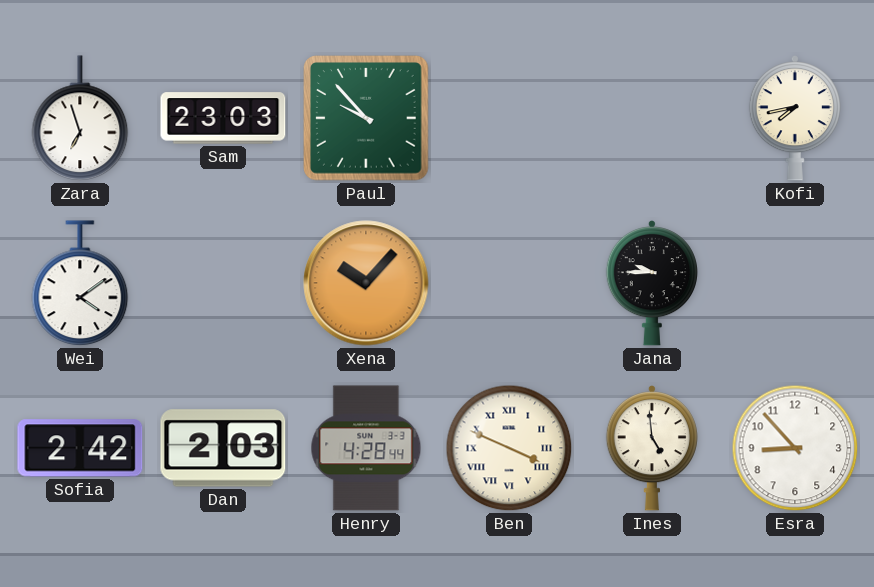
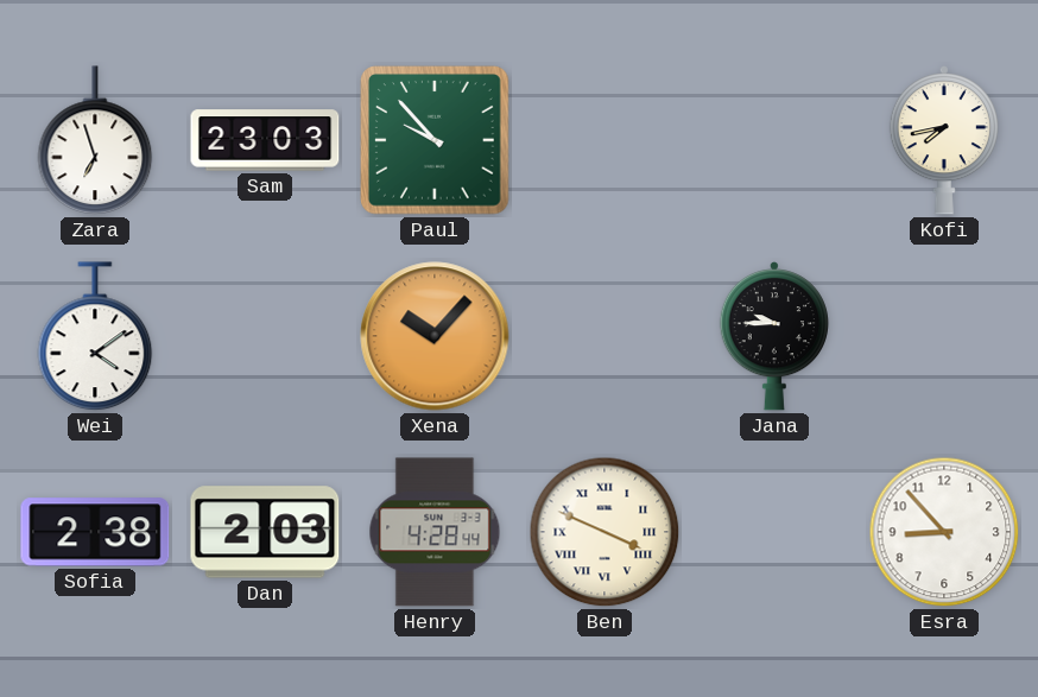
Sofia: 2:42 -> 2:38 (95, 532)
Ines: 4:59 -> none (652, 449)
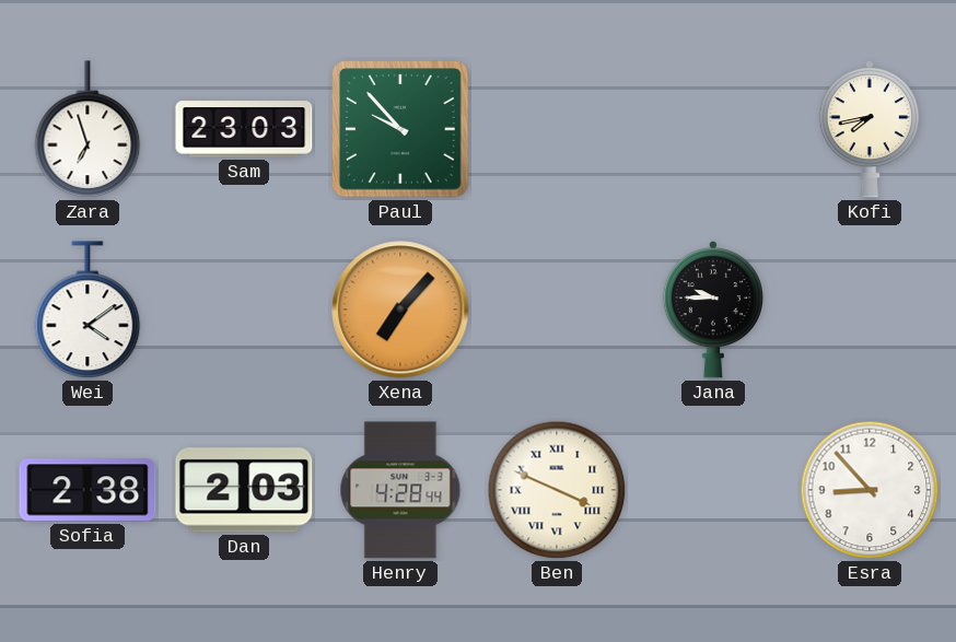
Xena: 10:07 -> 7:07 (400, 310)
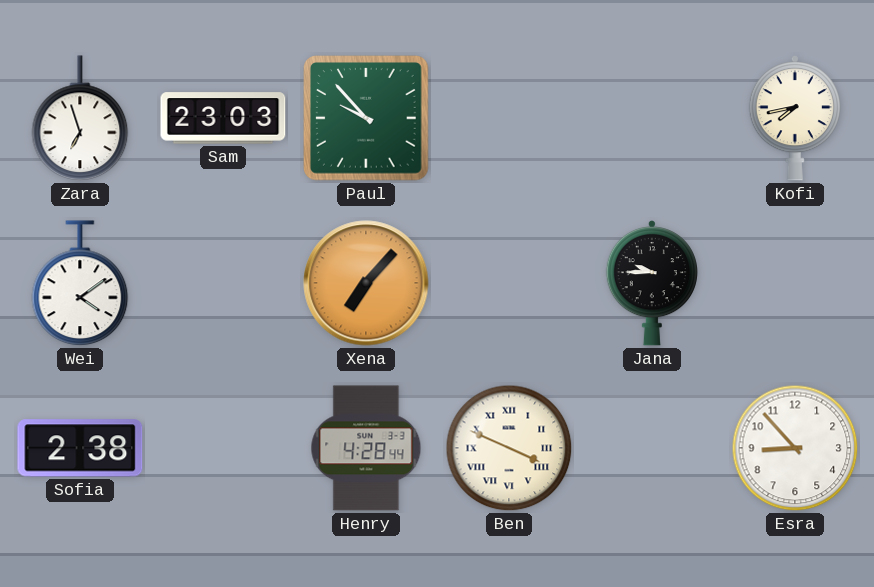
Dan: 2:03 -> none (244, 490)
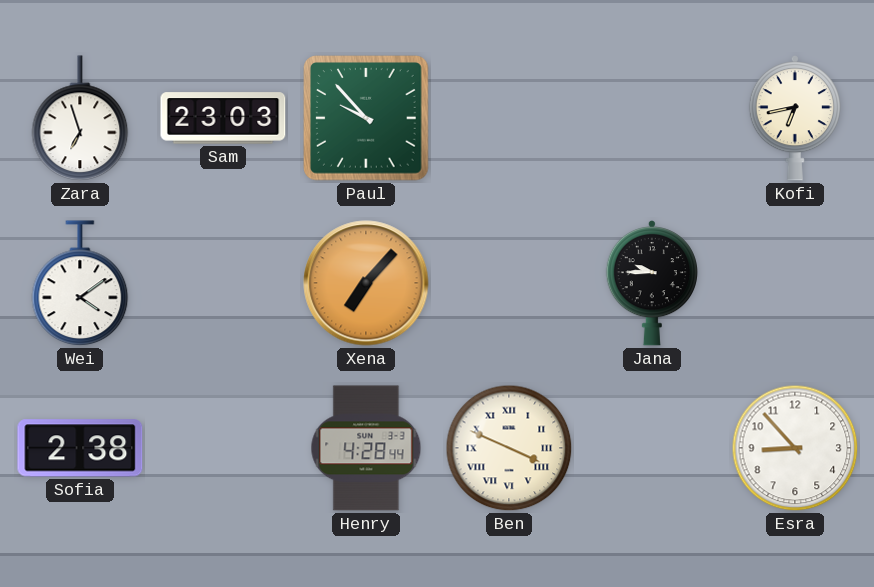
Kofi: 7:43 -> 6:43 (795, 119)
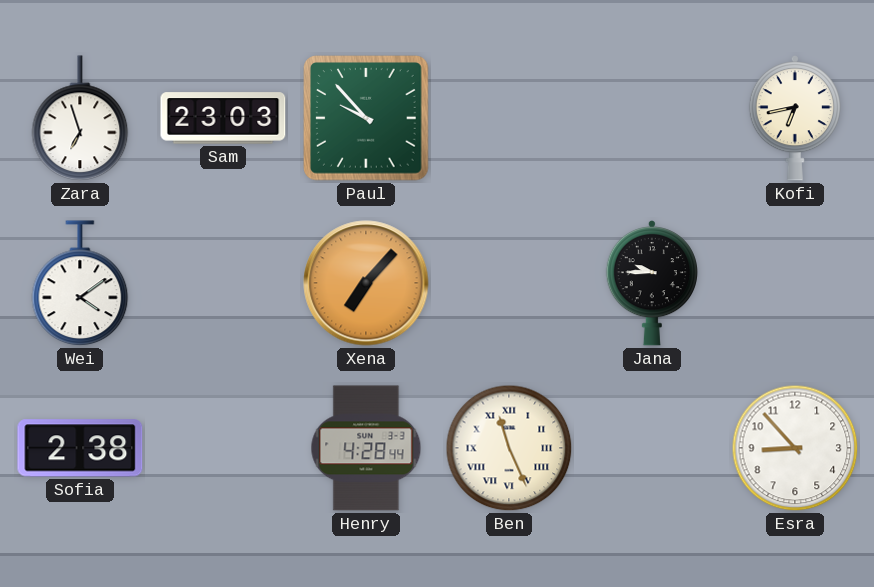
Ben: 3:49 -> 11:26 (509, 448)
